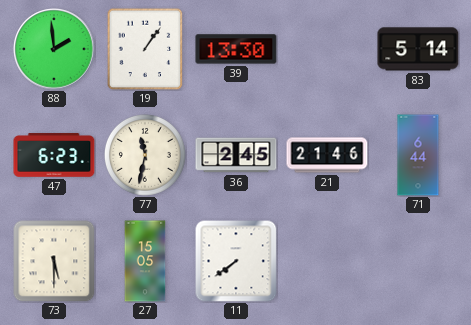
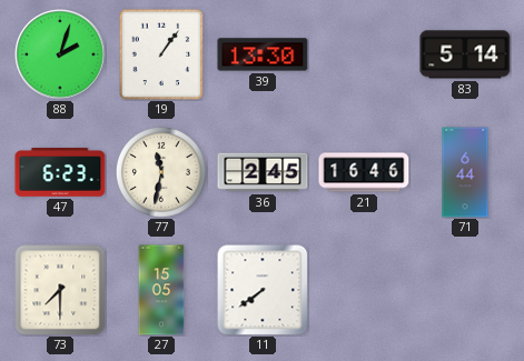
88: 1:59 -> 2:03 (60, 54)
21: 21:46 -> 16:46 (364, 172)
73: 5:30 -> 7:30 (60, 290)
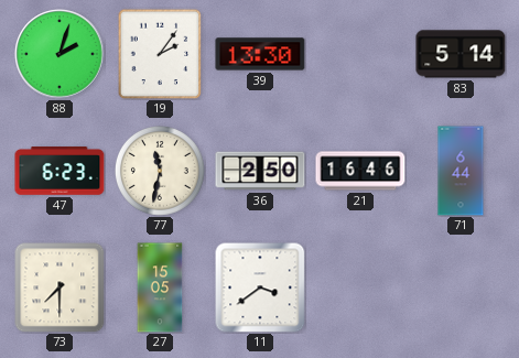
19: 1:06 -> 2:06 (160, 54)
36: 2:45 -> 2:50 (260, 171)
11: 7:39 -> 3:39 (260, 288)
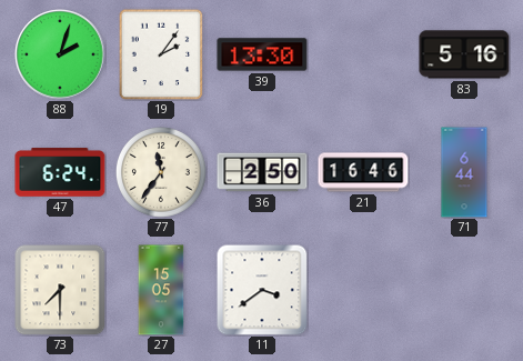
83: 5:14 -> 5:16 (464, 54)
47: 6:23 -> 6:24 (60, 172)
77: 11:32 -> 11:36 (161, 172)
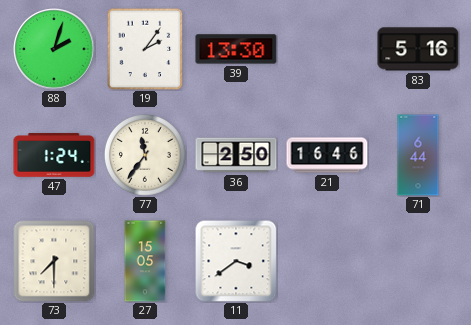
47: 6:24 -> 1:24 (54, 155)
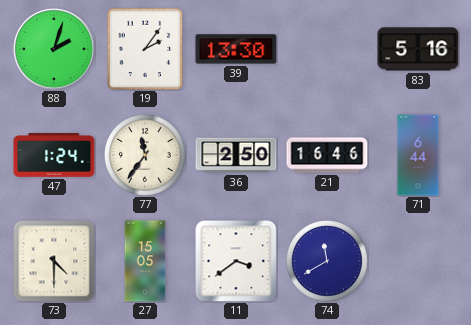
73: 7:30 -> 4:30 (54, 261)
74: none -> 11:40 (327, 261)
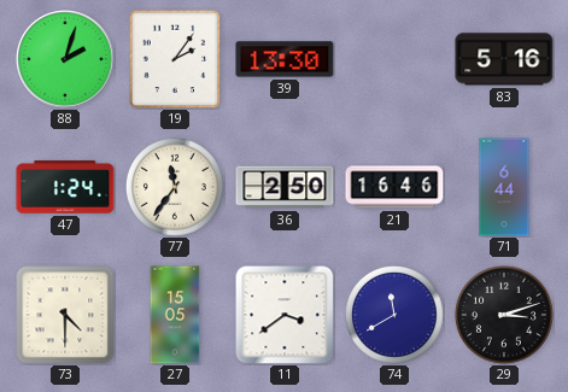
29: none -> 3:12 (504, 315)
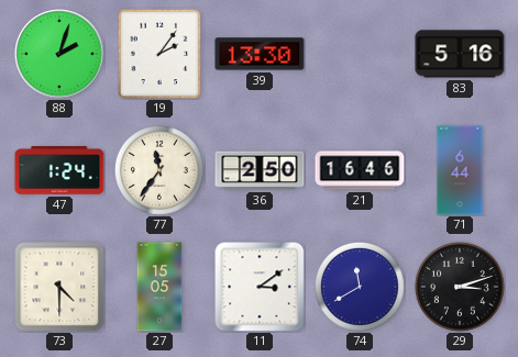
11: 3:39 -> 3:09 (260, 287)
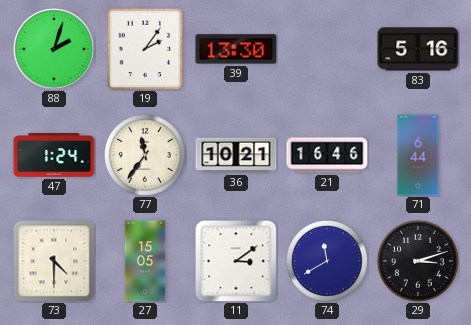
36: 2:50 -> 10:21 (236, 155)
